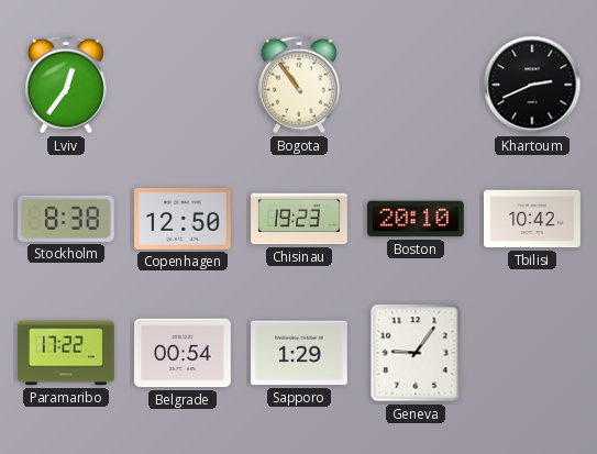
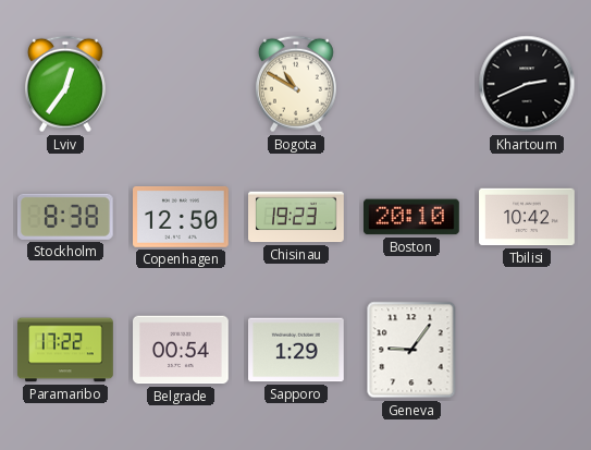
Bogota: 10:54 -> 10:50 (296, 84)
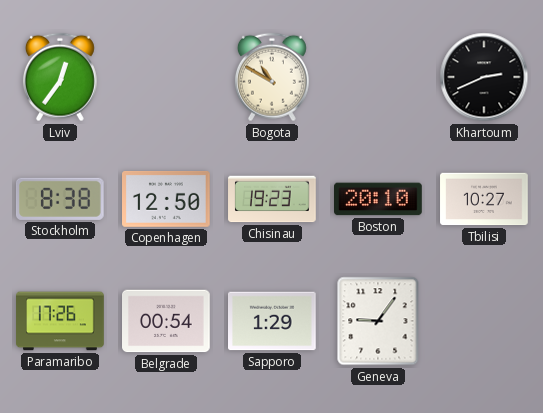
Tbilisi: 10:42 -> 10:27 (484, 199)
Paramaribo: 17:22 -> 17:26 (60, 321)
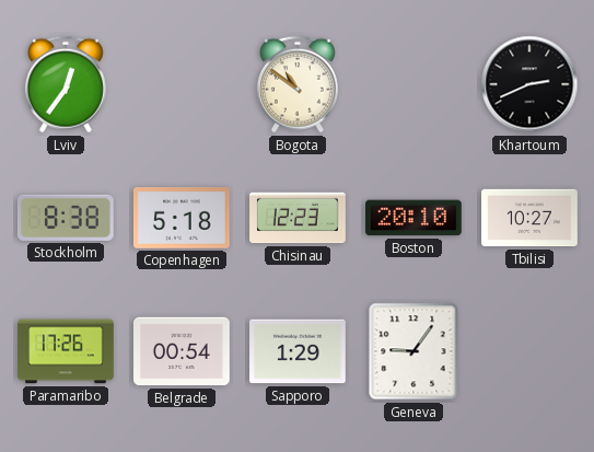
Bogota: 10:50 -> 10:51 (298, 84)
Copenhagen: 12:50 -> 5:18 (183, 218)
Chisinau: 19:23 -> 12:23 (298, 218)
